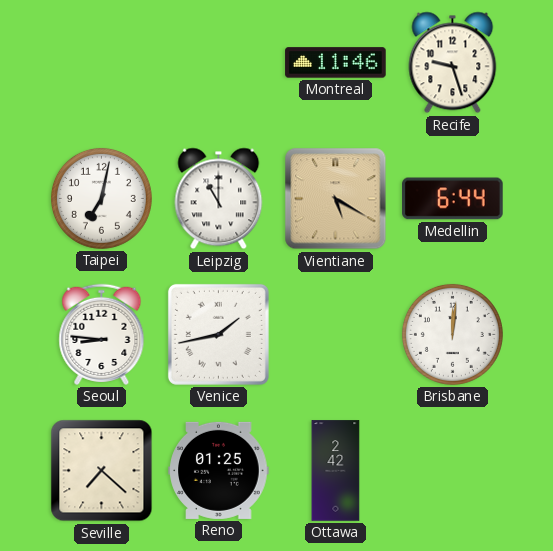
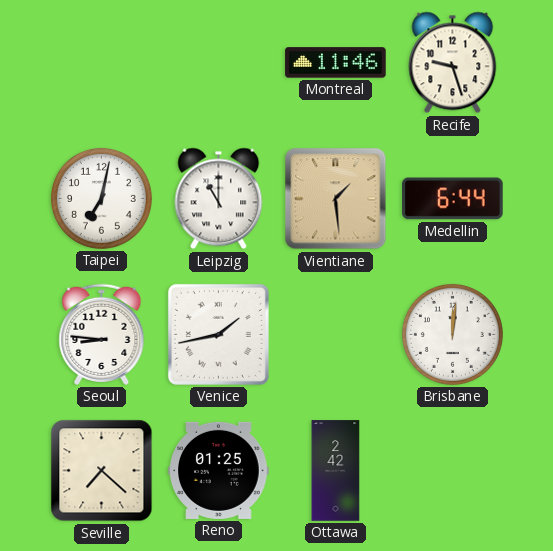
Vientiane: 5:20 -> 1:29 (336, 199)
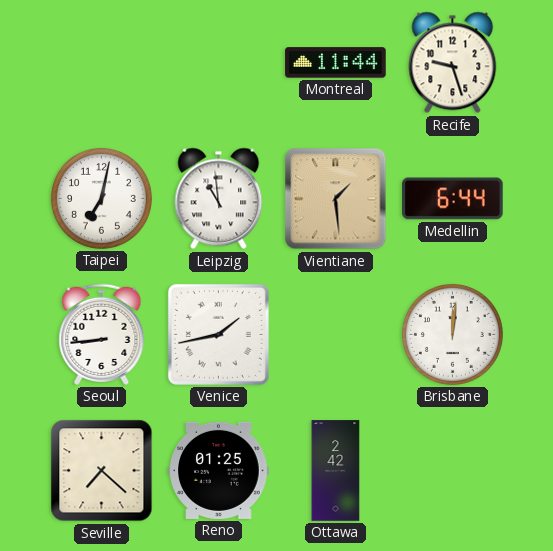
Montreal: 11:46 -> 11:44 (336, 63)
Leipzig: 11:00 -> 10:59 (219, 199)
Seoul: 8:46 -> 8:44 (102, 334)
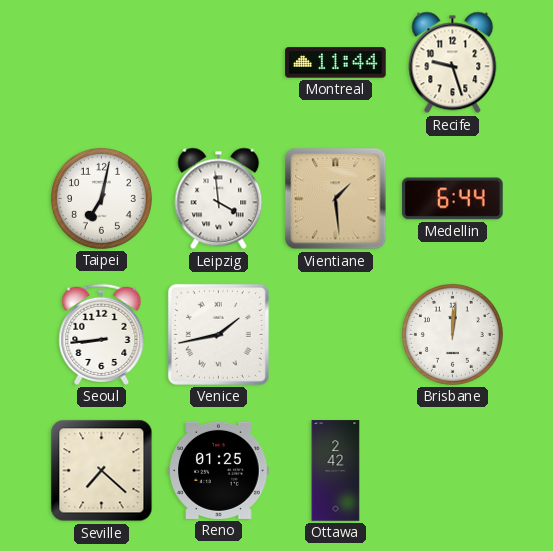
Leipzig: 10:59 -> 3:59 (219, 199)
